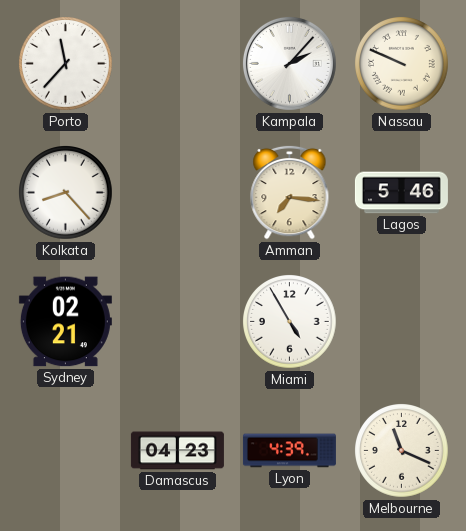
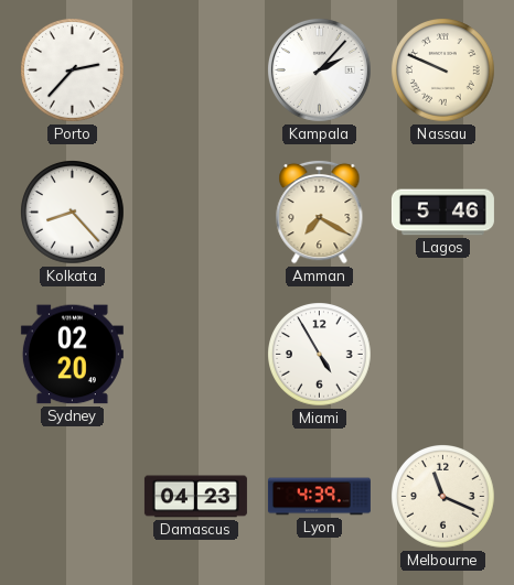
Porto: 11:37 -> 2:37 (73, 71)
Amman: 7:16 -> 7:20 (320, 212)
Sydney: 02:21 -> 02:20 (72, 355)
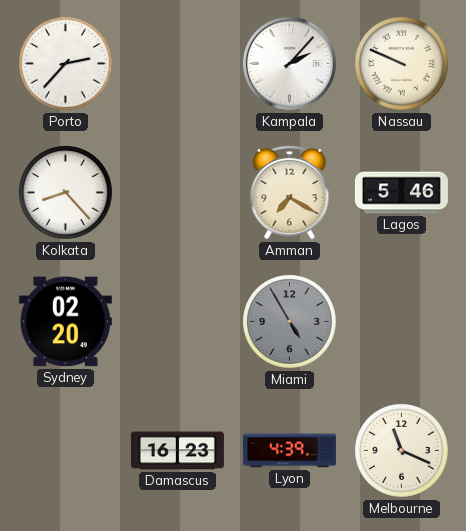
Miami dial: white -> grey (290, 322)
Damascus: 04:23 -> 16:23 (177, 451)
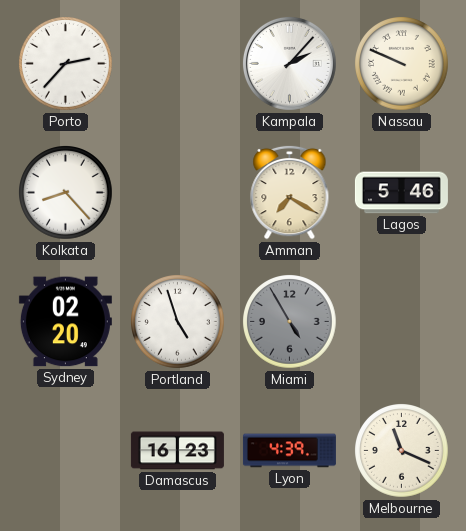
Portland: none -> 4:57 (178, 322)
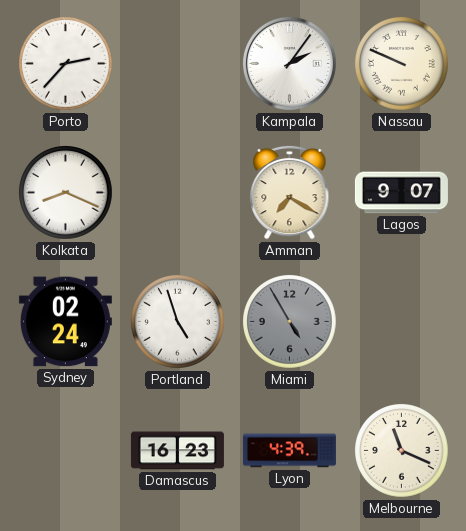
Kampala: 2:07 -> 2:06 (289, 63)
Kolkata: 8:23 -> 8:19 (66, 193)
Lagos: 5:46 -> 9:07 (401, 193)
Sydney: 02:20 -> 02:24 (65, 322)
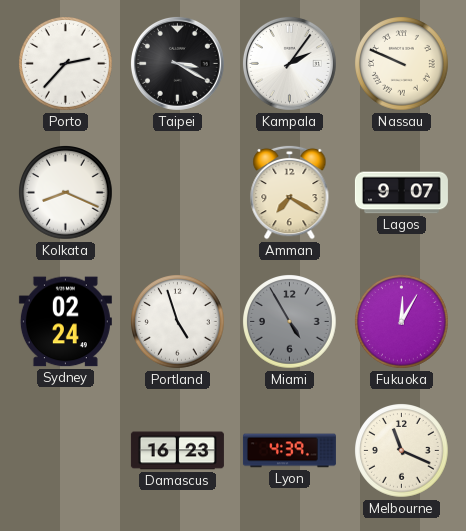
Taipei: none -> 3:20 (177, 63)
Fukuoka: none -> 12:05 (402, 322)
